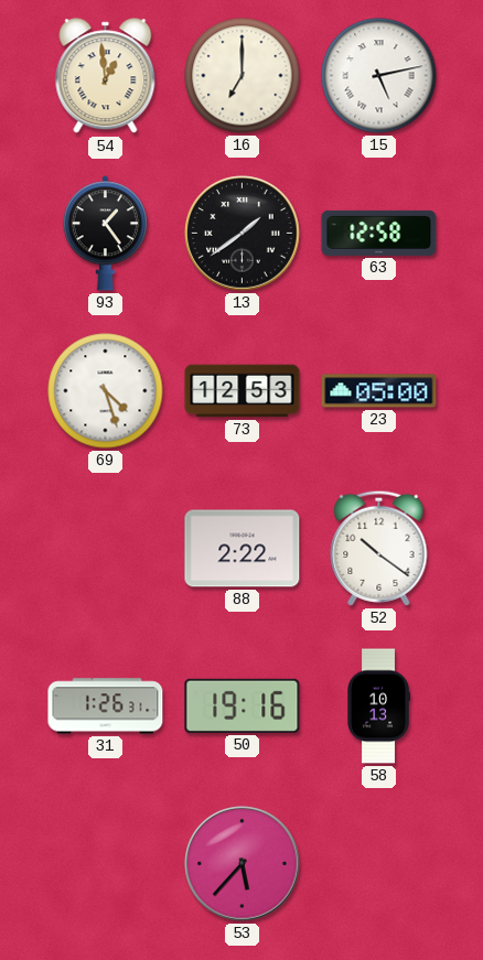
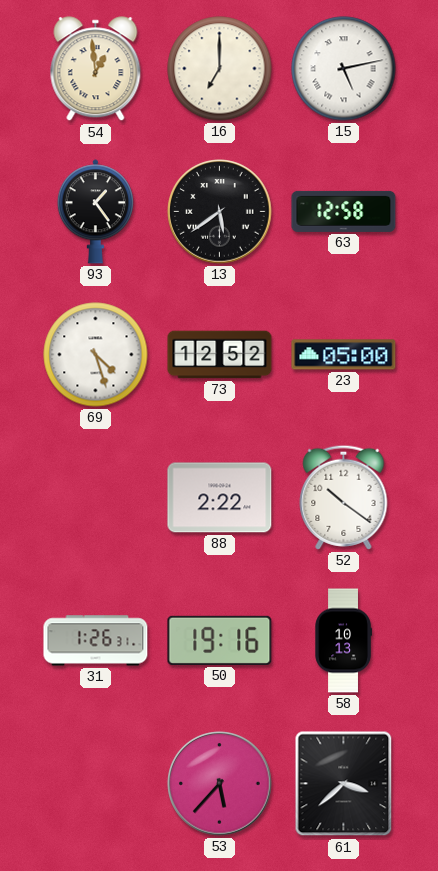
13: 1:39 -> 5:39 (220, 212)
73: 12:53 -> 12:52 (220, 355)
61: none -> 3:38 (344, 784)
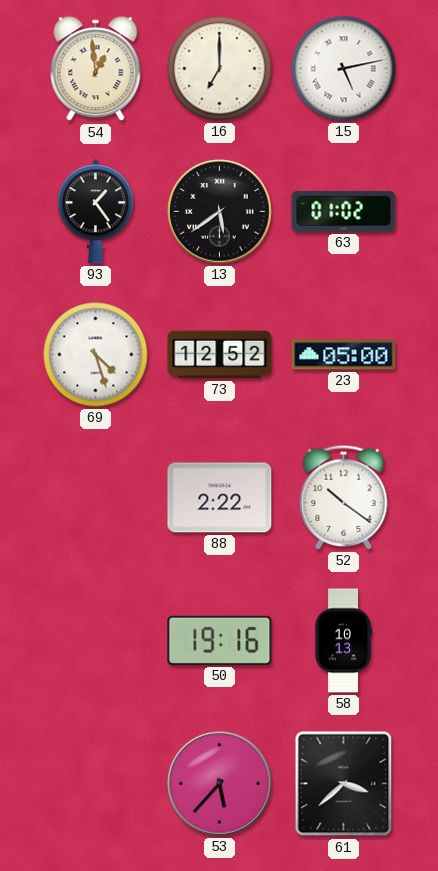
63: 12:58 -> 01:02 (344, 211)
31: 1:26 -> none (96, 641)
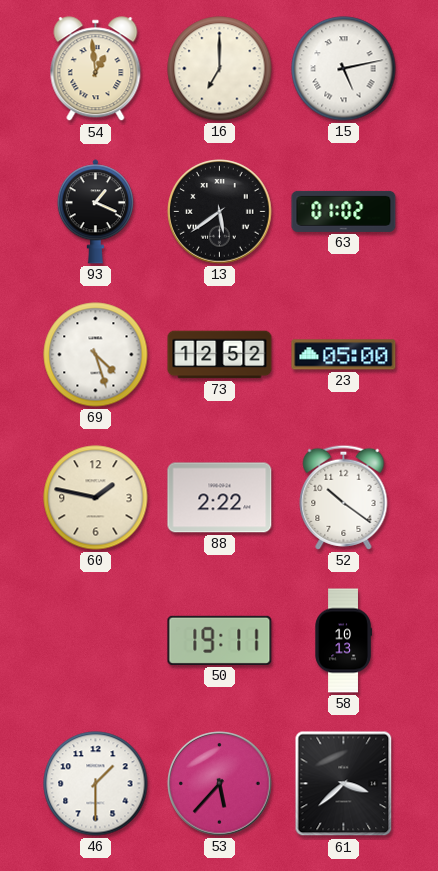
93: 1:24 -> 1:19 (95, 212)
60: none -> 1:47 (96, 498)
50: 19:16 -> 19:11 (220, 640)
46: none -> 1:30 (96, 784)
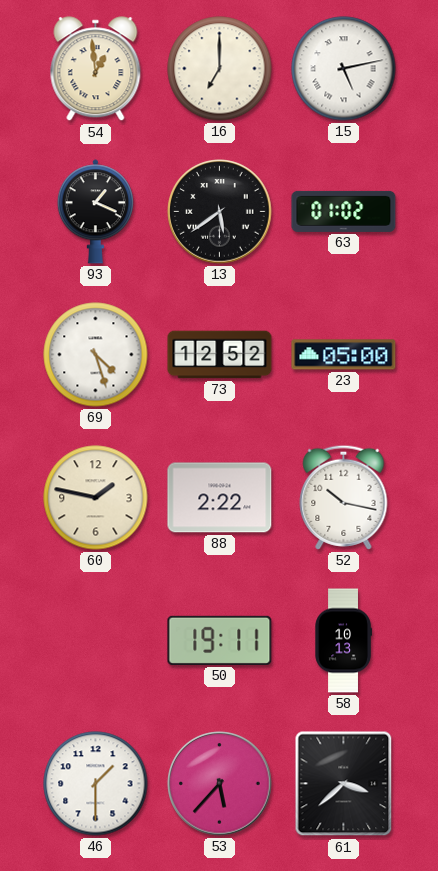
52: 10:21 -> 10:17 (344, 497)
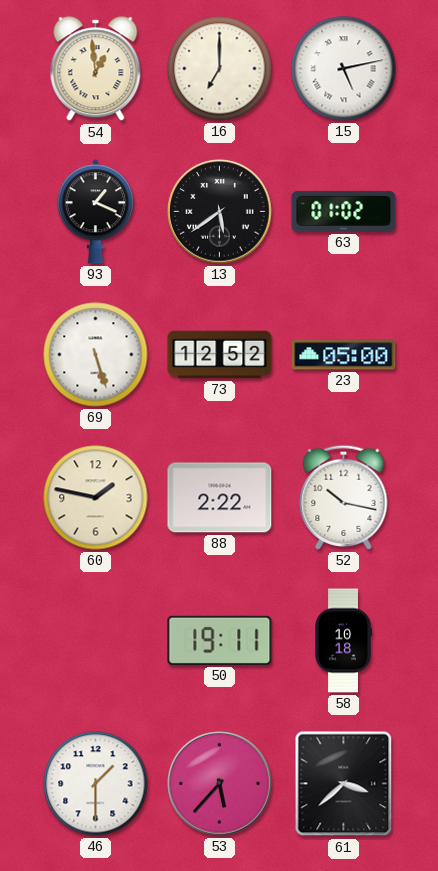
69: 4:27 -> 5:27 (96, 355)
58: 10:13 -> 10:18 (343, 641)
